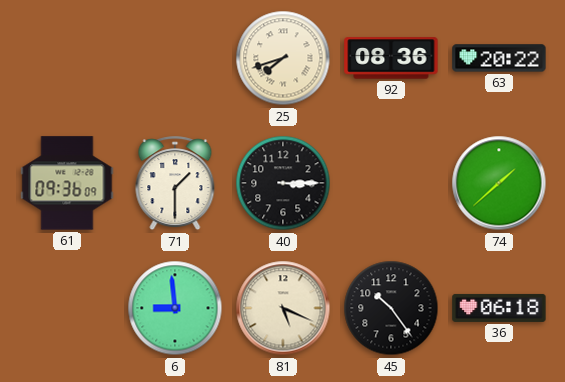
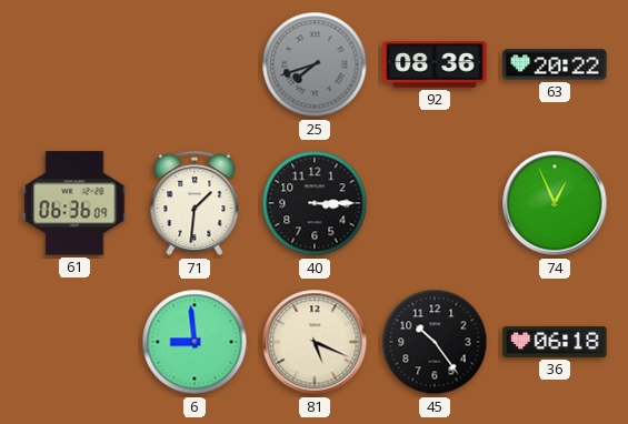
25 dial: cream -> grey (315, 64)
61: 09:36 -> 06:36 (74, 203)
71: 1:30 -> 1:31 (195, 204)
74: 1:38 -> 12:56 (555, 203)
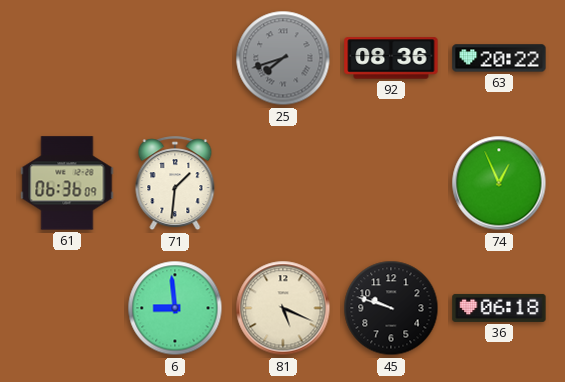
40: 3:15 -> none (315, 203)
45: 10:24 -> 9:48 (391, 308)
